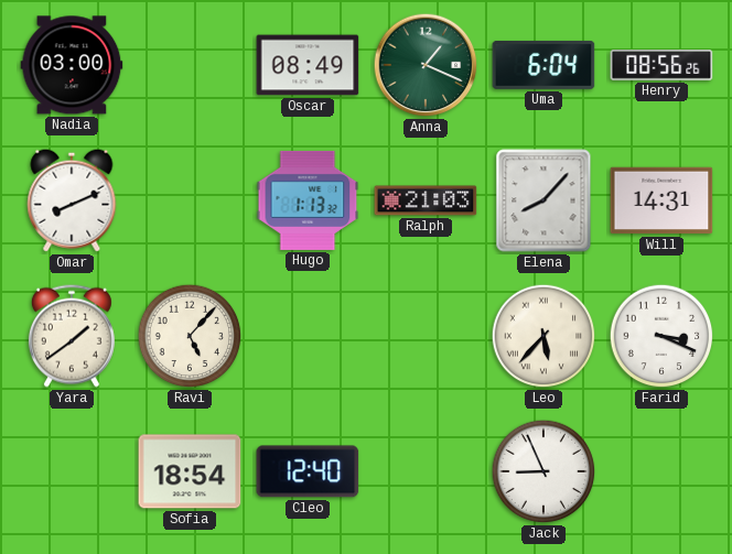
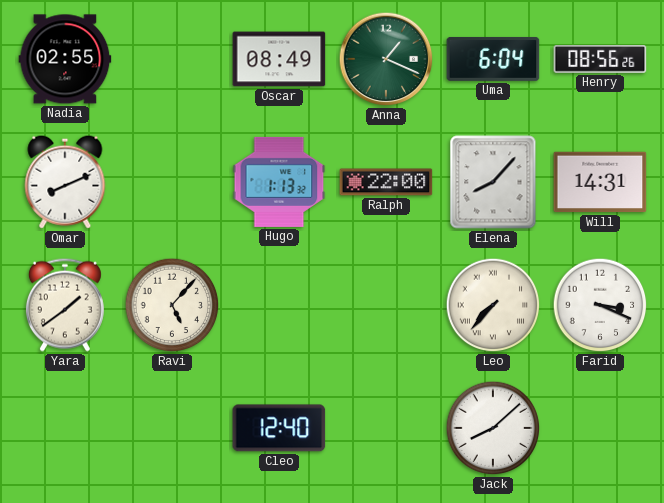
Nadia: 03:00 -> 02:55 (65, 59)
Ralph: 21:03 -> 22:00 (386, 182)
Leo: 5:37 -> 7:37 (493, 305)
Sofia: 18:54 -> none (190, 471)
Jack: 8:56 -> 8:08 (493, 428)
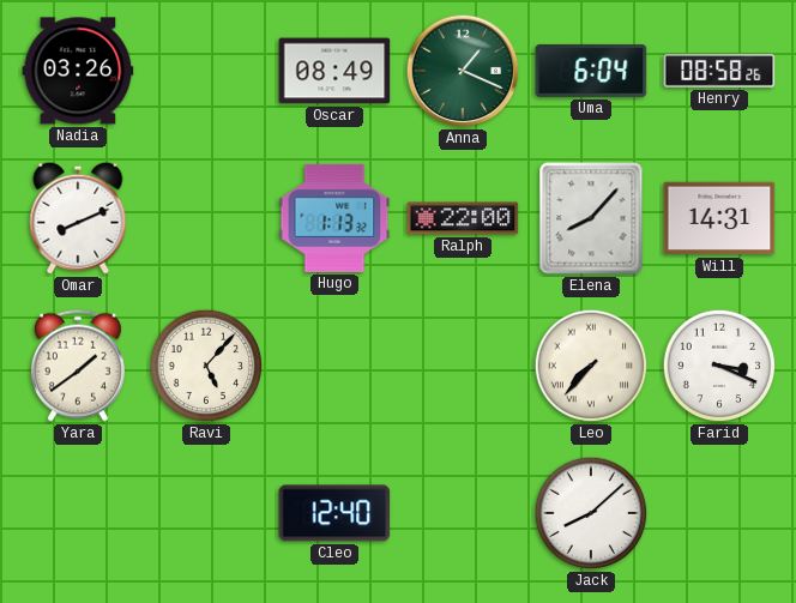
Nadia: 02:55 -> 03:26 (78, 71)
Henry: 08:56 -> 08:58 (719, 72)
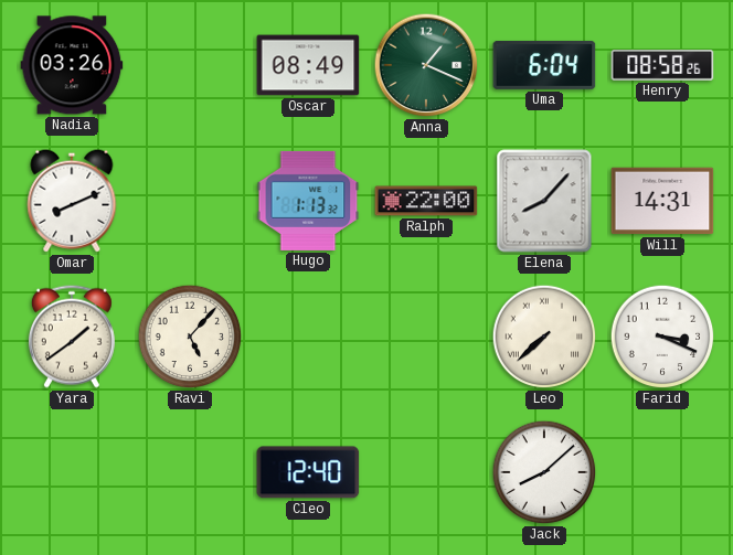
Leo: 7:37 -> 7:38 (544, 337)
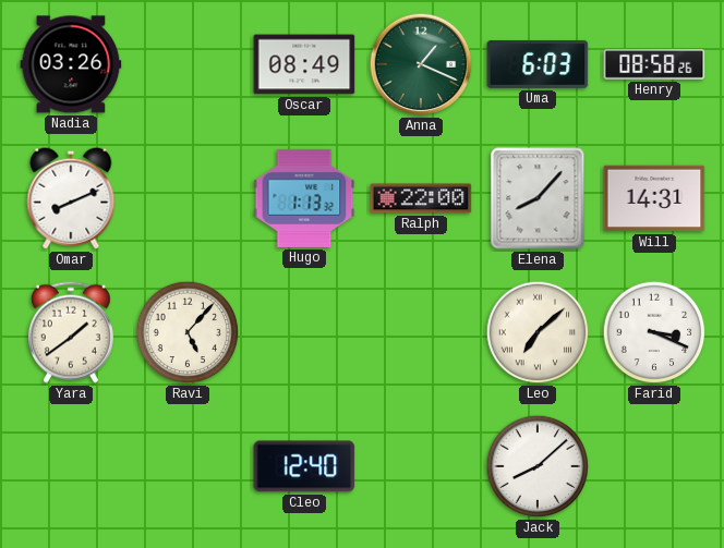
Uma: 6:04 -> 6:03 (538, 64)
Leo: 7:38 -> 7:08 (538, 332)
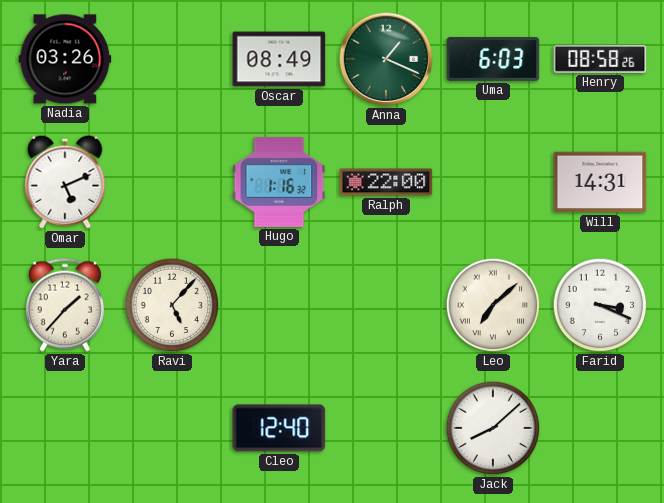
Omar: 8:11 -> 5:11 (65, 182)
Hugo: 1:13 -> 1:16 (279, 182)
Elena: 8:07 -> none (538, 198)
Yara: 1:39 -> 1:37 (65, 305)
